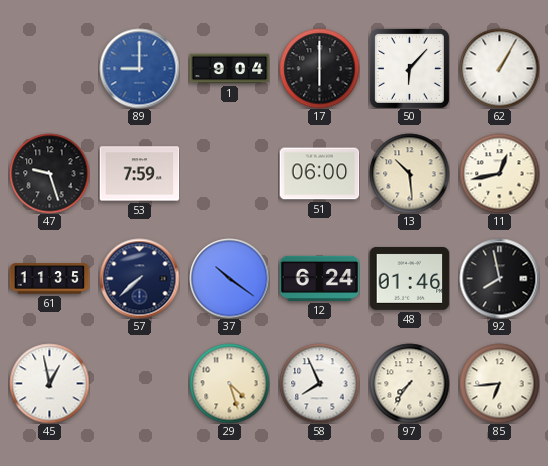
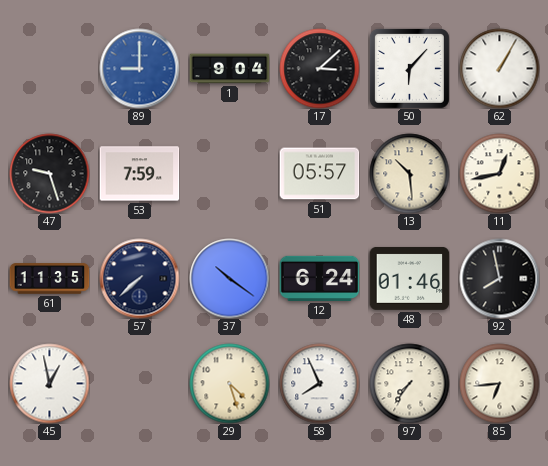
17: 6:00 -> 3:08 (319, 68)
51: 06:00 -> 05:57 (319, 174)
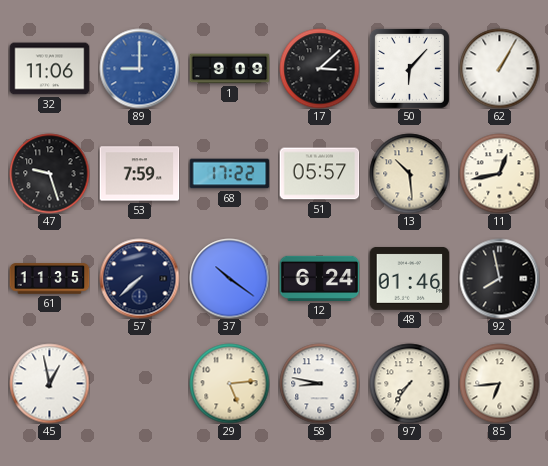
32: none -> 11:06 (49, 69)
1: 9:04 -> 9:09 (229, 69)
68: none -> 17:22 (229, 174)
29: 4:27 -> 5:14 (229, 383)
58: 7:56 -> 8:47 (319, 383)
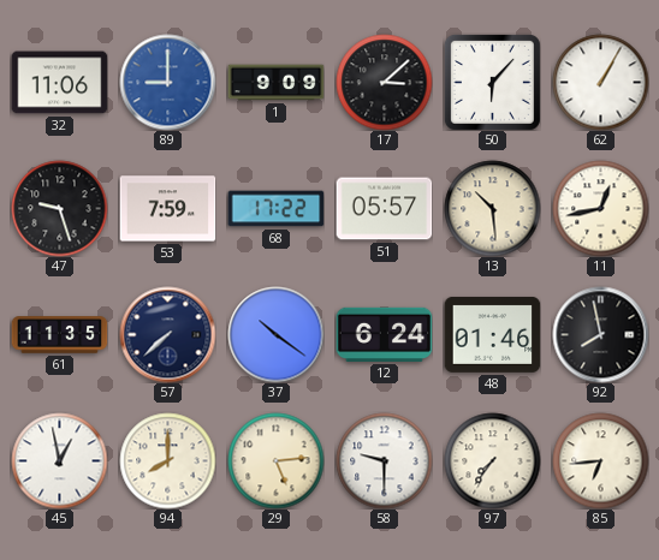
94: none -> 8:00 (167, 460)
58: 8:47 -> 9:30 (384, 460)
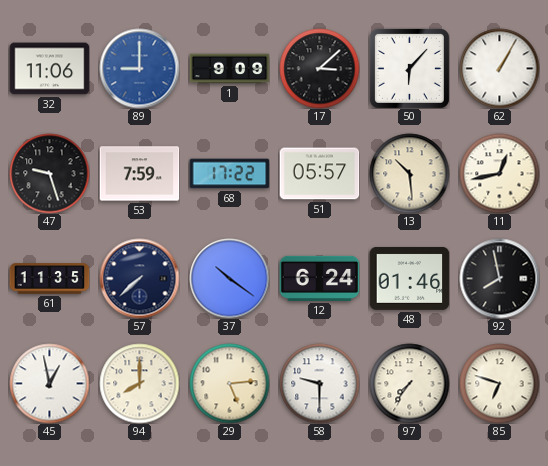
85: 6:44 -> 6:48 (499, 383)
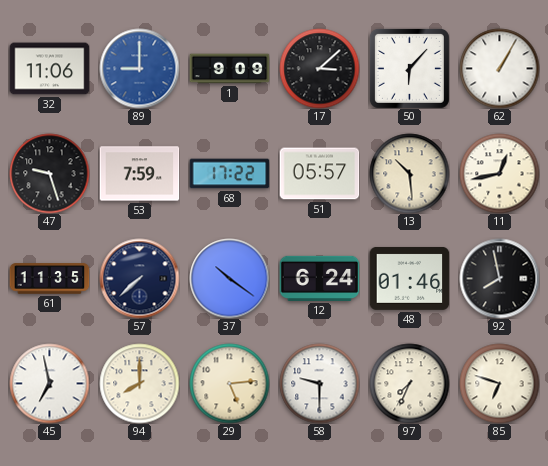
45: 12:58 -> 6:58 (49, 383)
97: 7:36 -> 7:34 (409, 383)
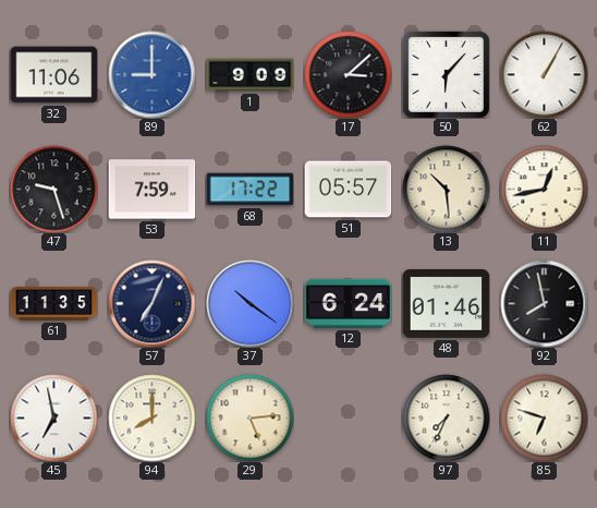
57: 7:38 -> 7:04 (151, 303)
58: 9:30 -> none (319, 383)
